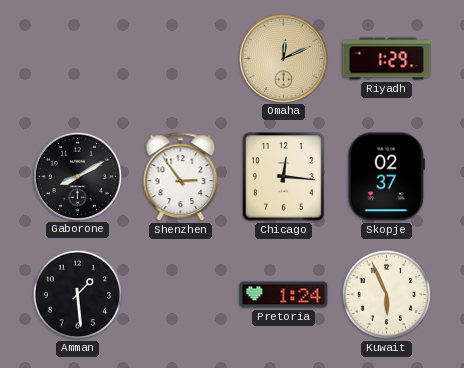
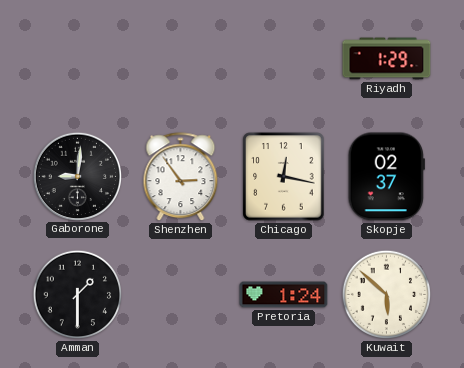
Omaha: 12:11 -> none (283, 58)
Gaborone: 8:10 -> 9:01 (77, 176)
Chicago: 12:16 -> 12:17 (284, 177)
Amman: 1:29 -> 1:30 (78, 295)
Kuwait: 5:56 -> 5:52 (387, 295)
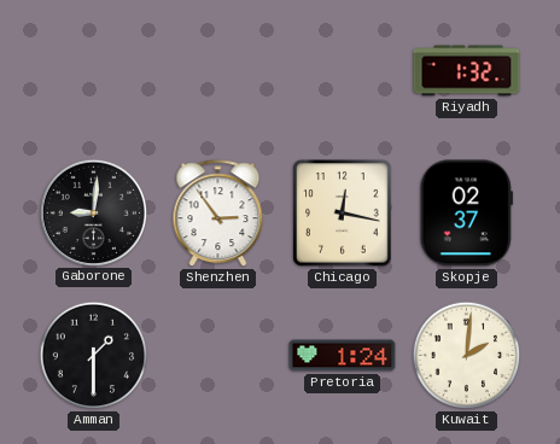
Riyadh: 1:29 -> 1:32 (467, 71)
Kuwait: 5:52 -> 2:01 (467, 356)
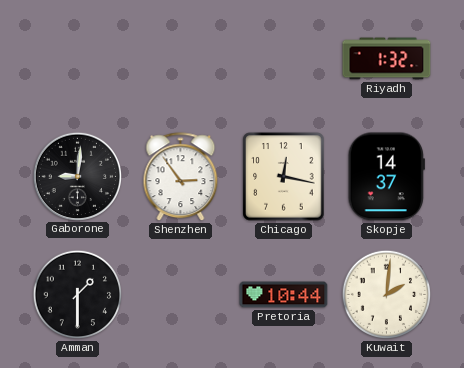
Skopje: 02:37 -> 14:37 (386, 177)
Pretoria: 1:24 -> 10:44 (284, 295)
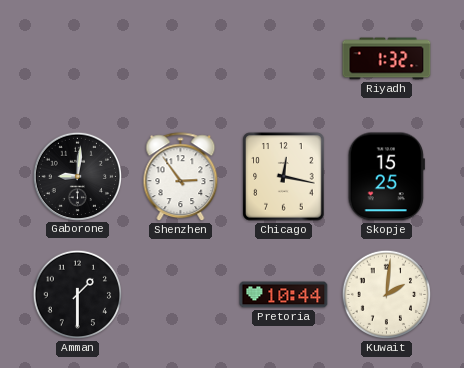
Skopje: 14:37 -> 15:25 (386, 177)
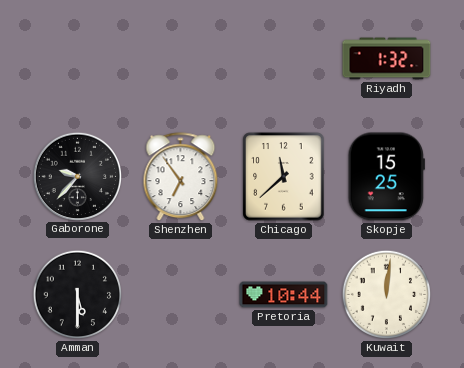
Gaborone: 9:01 -> 9:37 (77, 176)
Shenzhen: 2:54 -> 6:54 (181, 177)
Chicago: 12:17 -> 11:38 (284, 177)
Amman: 1:30 -> 5:30 (78, 295)
Kuwait: 2:01 -> 12:01 (387, 295)
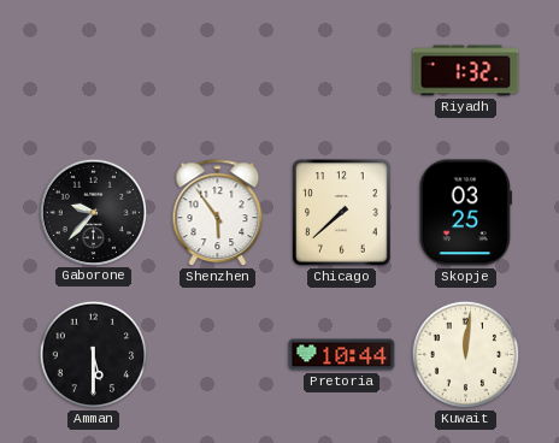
Shenzhen: 6:54 -> 5:54 (218, 213)
Chicago: 11:38 -> 7:38 (342, 213)
Skopje: 15:25 -> 03:25 (465, 213)
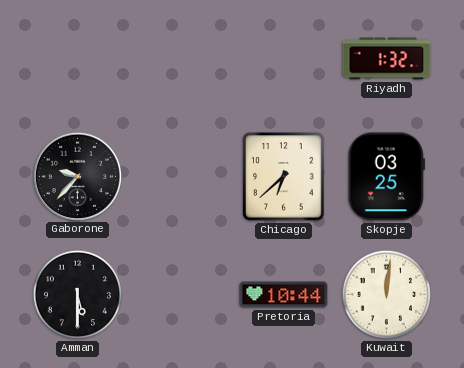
Shenzhen: 5:54 -> none (218, 213)
Chicago: 7:38 -> 6:38 (284, 177)
